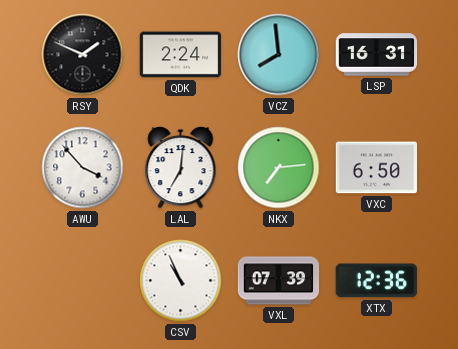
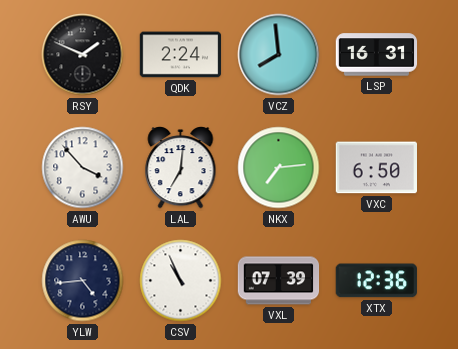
YLW: none -> 4:44 (83, 281)
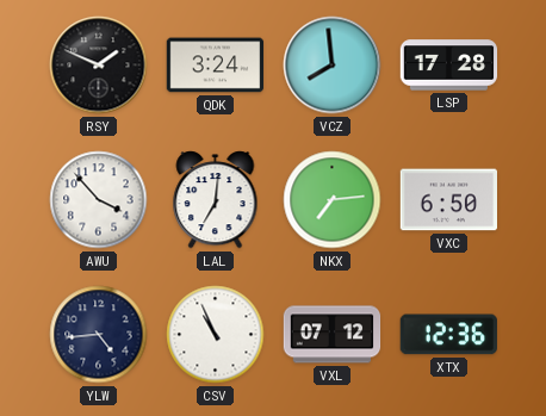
QDK: 2:24 -> 3:24 (216, 66)
LSP: 16:31 -> 17:28 (449, 66)
VXL: 07:39 -> 07:12 (333, 335)
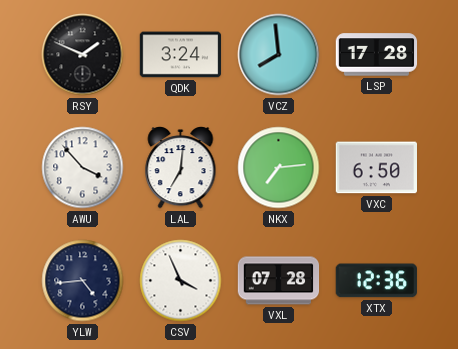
CSV: 10:56 -> 3:56 (181, 281)
VXL: 07:12 -> 07:28 (279, 281)
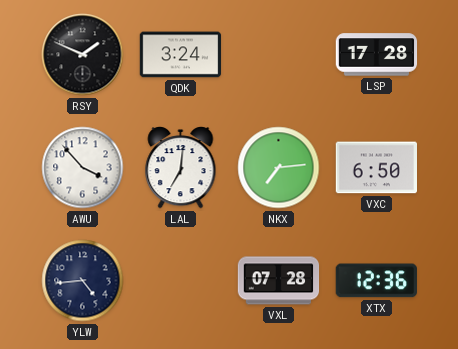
VCZ: 7:59 -> none (279, 55)
CSV: 3:56 -> none (181, 281)
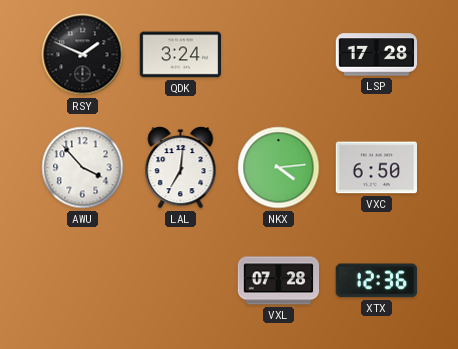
NKX: 7:14 -> 4:14 (279, 168)
YLW: 4:44 -> none (83, 281)
